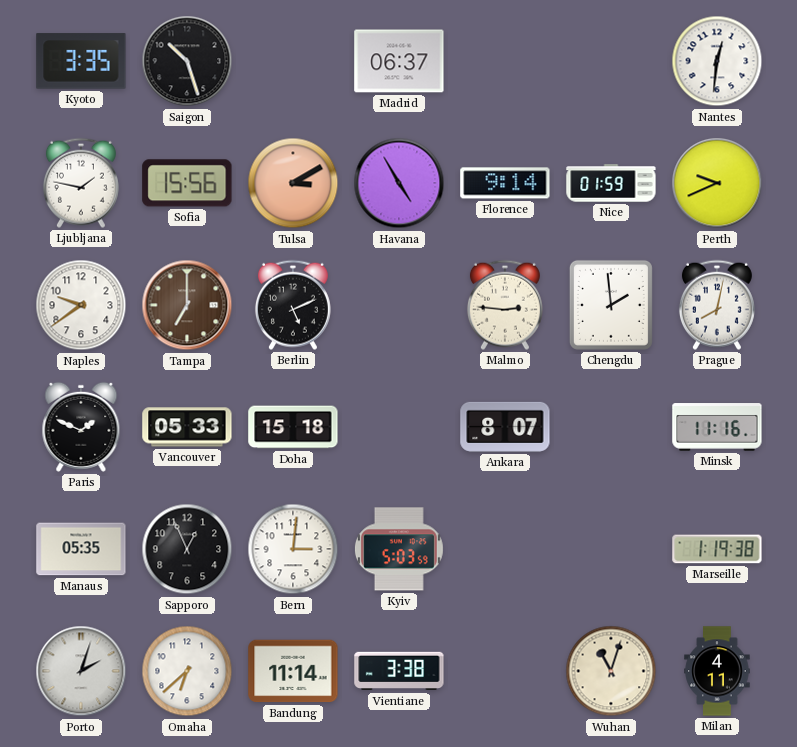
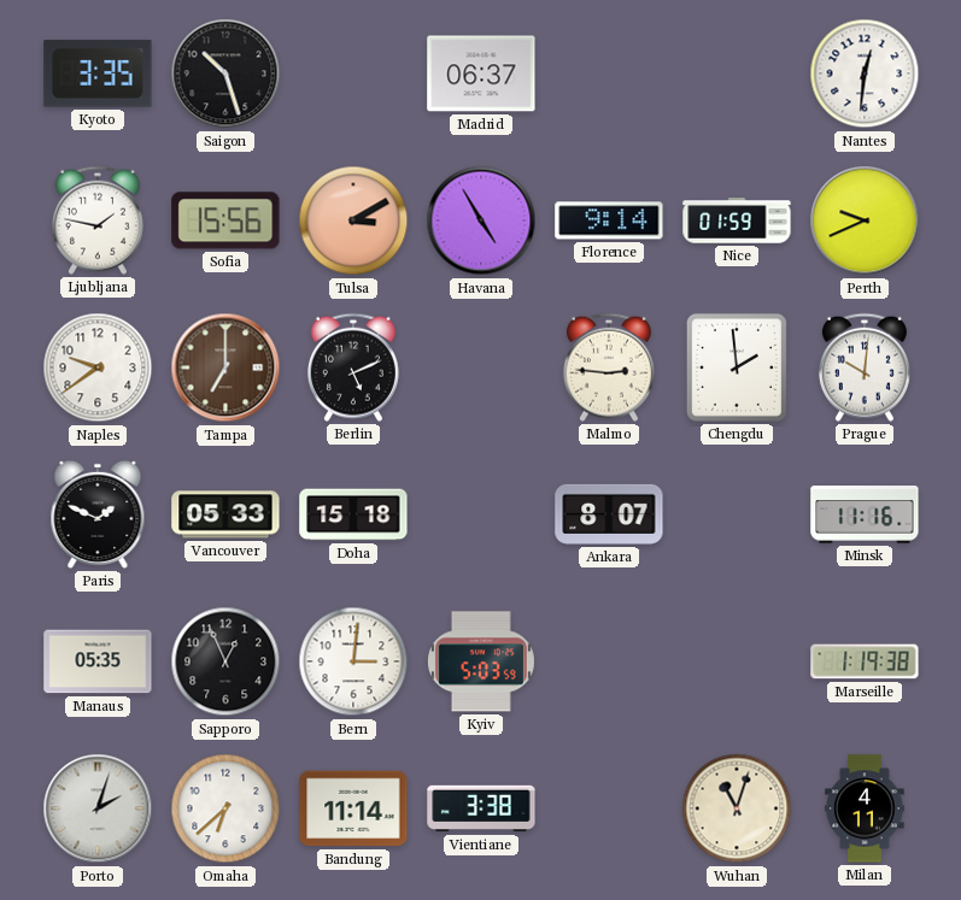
Prague: 8:02 -> 10:01 (865, 367)
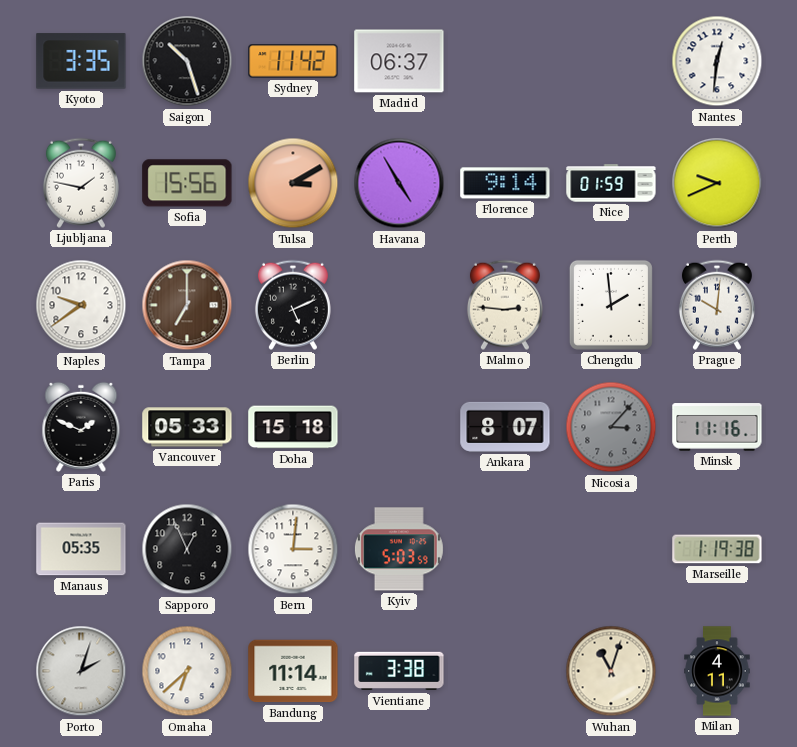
Sydney: none -> 11:42 (293, 61)
Nicosia: none -> 3:07 (611, 427)
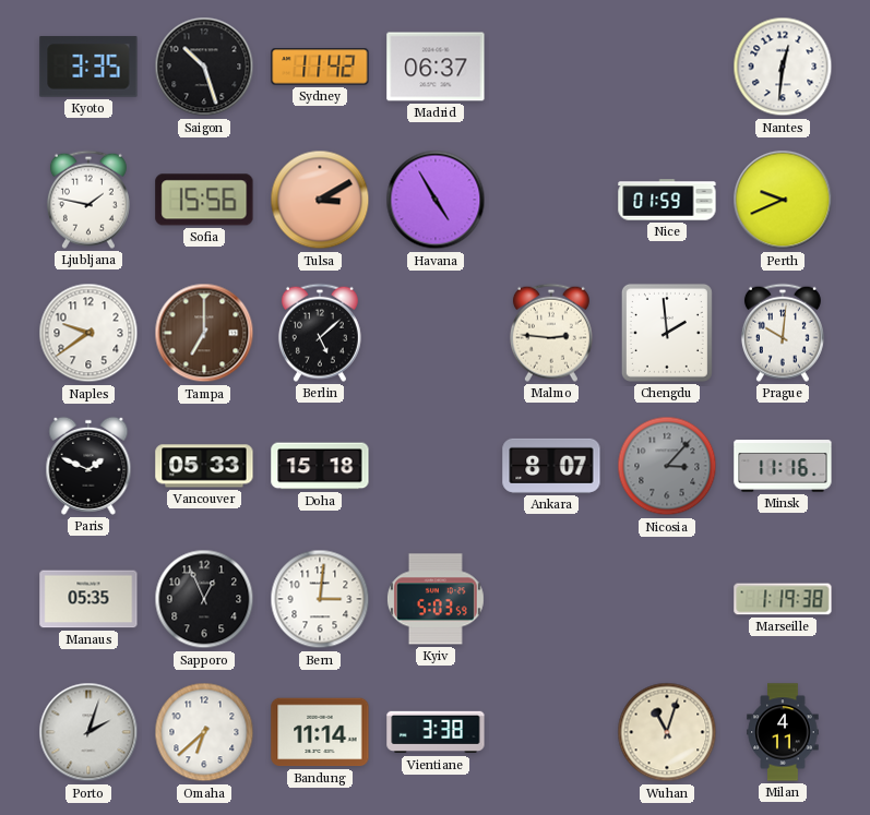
Florence: 9:14 -> none (505, 183)
Berlin: 5:11 -> 5:08 (320, 333)
